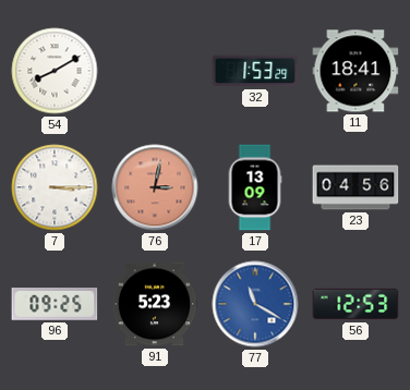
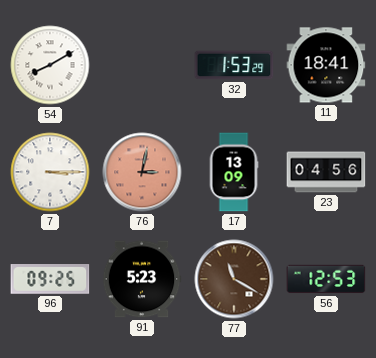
77 dial: blue -> brown (234, 279)
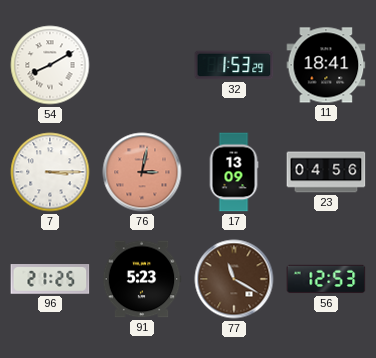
96: 09:25 -> 21:25 (50, 280)
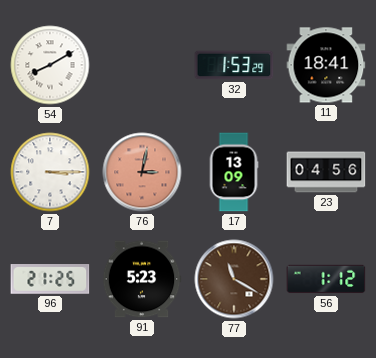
56: 12:53 -> 1:12 (326, 279)
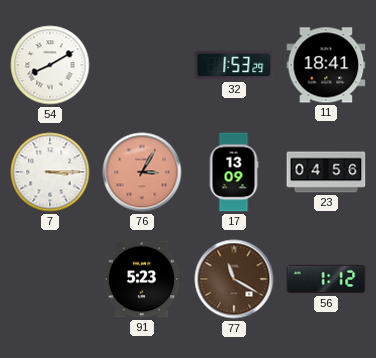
76: 3:02 -> 3:05 (142, 172)
96: 21:25 -> none (50, 280)
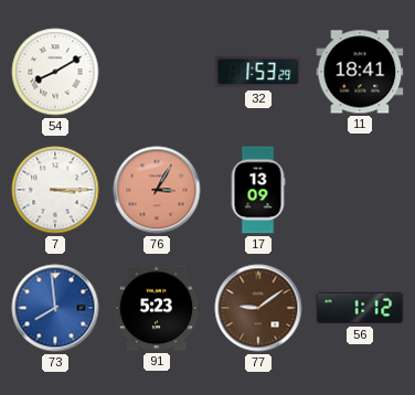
23: 04:56 -> none (326, 172)
73: none -> 7:59 (55, 308)
77: 11:20 -> 9:09 (258, 308)
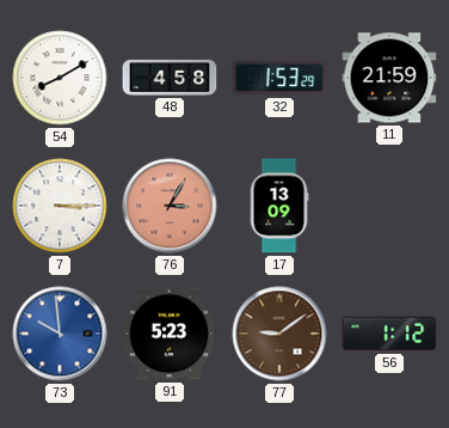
48: none -> 4:58 (170, 78)
11: 18:41 -> 21:59 (389, 78)
73: 7:59 -> 9:59 (60, 334)
